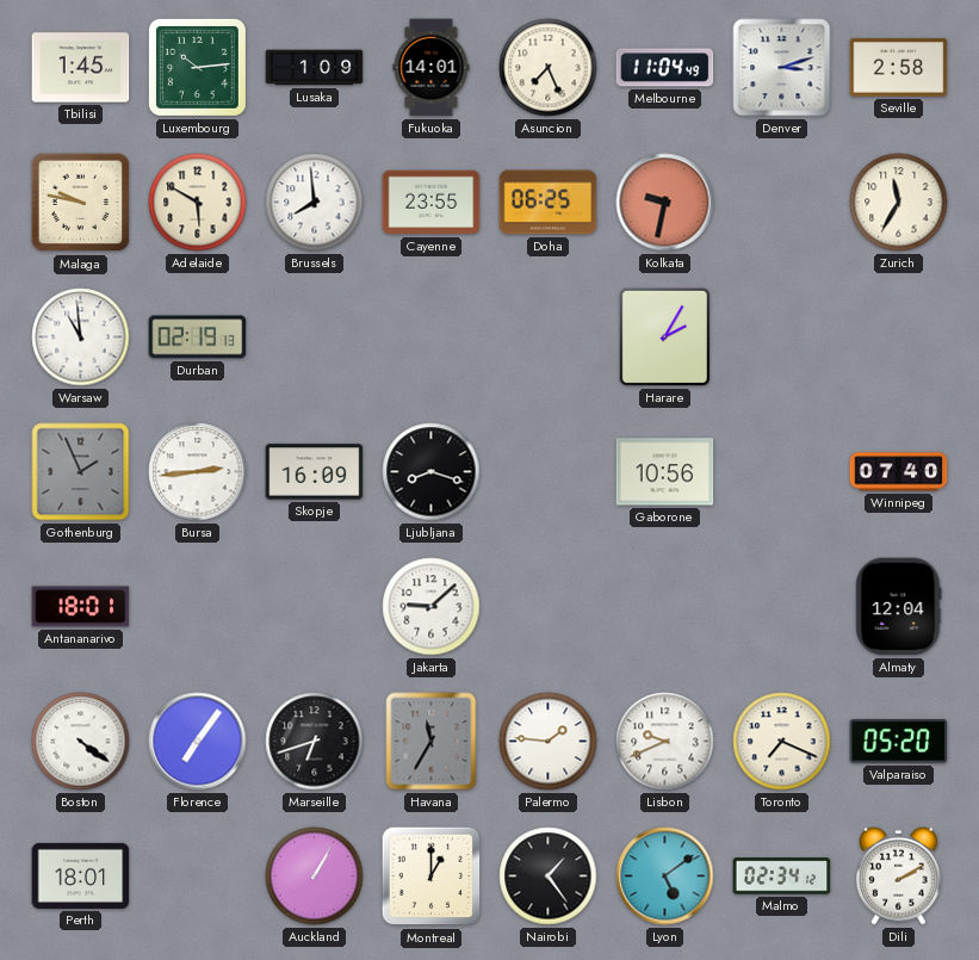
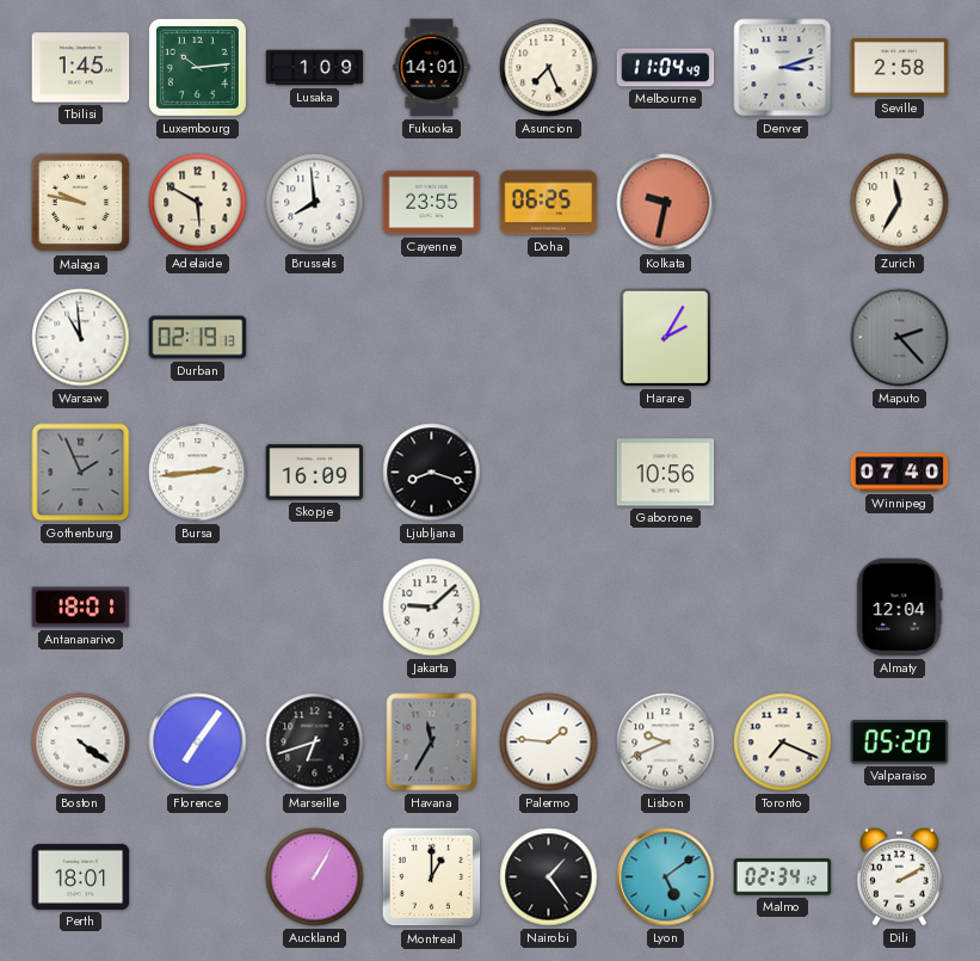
Maputo: none -> 2:23 (900, 338)
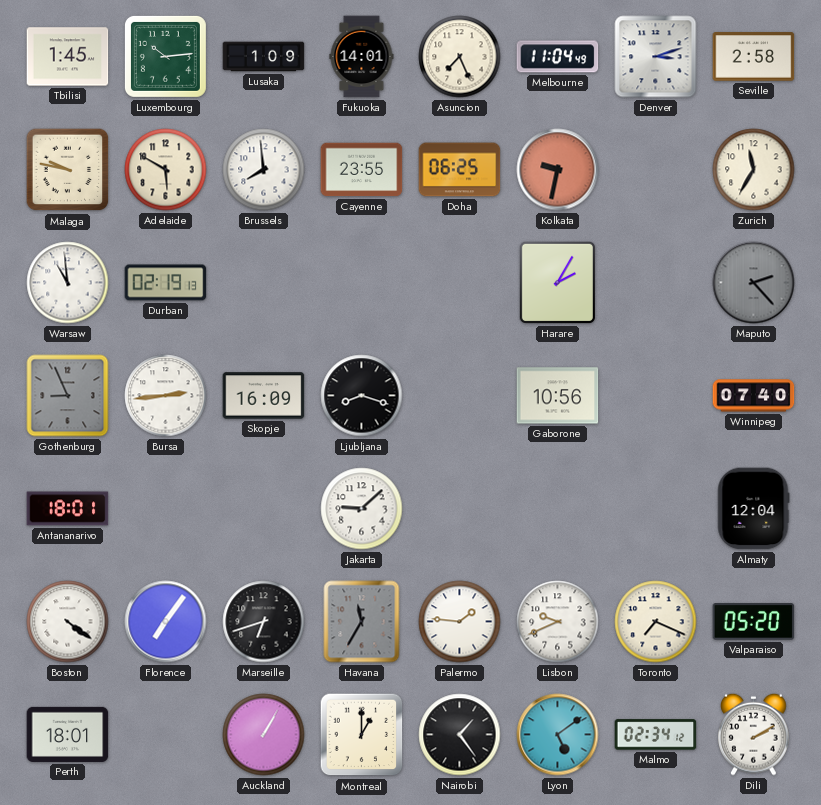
Gothenburg: 1:56 -> 8:56 (68, 396)
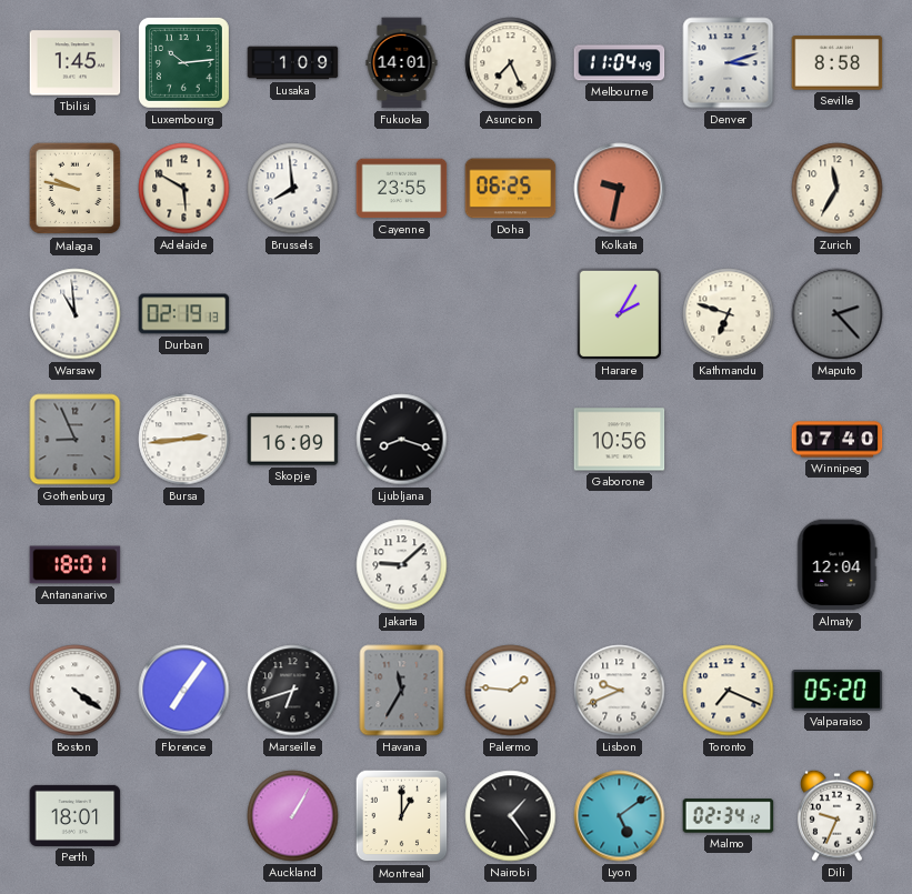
Seville: 2:58 -> 8:58 (838, 63)
Kathmandu: none -> 6:48 (729, 314)
Dili: 2:10 -> 9:34 (838, 815)
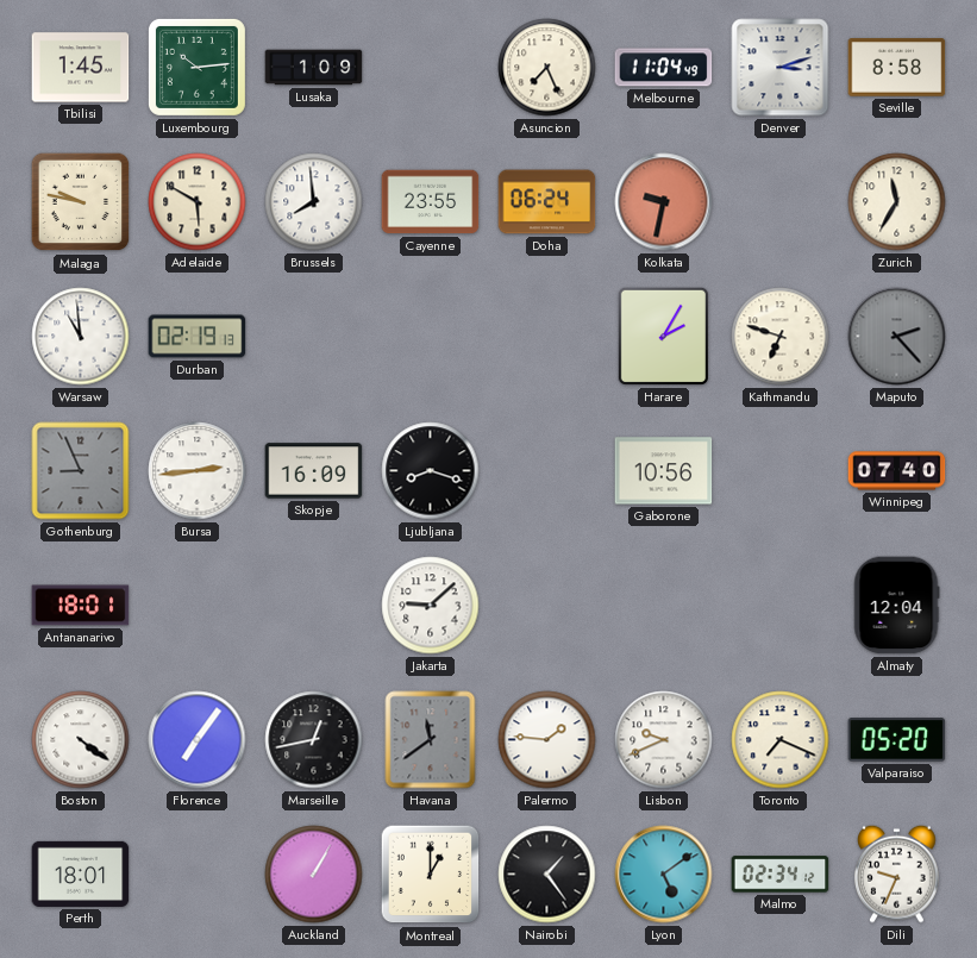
Fukuoka: 14:01 -> none (402, 63)
Doha: 06:25 -> 06:24 (547, 202)
Marseille: 6:42 -> 12:43 (314, 740)
Havana: 11:35 -> 11:39 (431, 740)
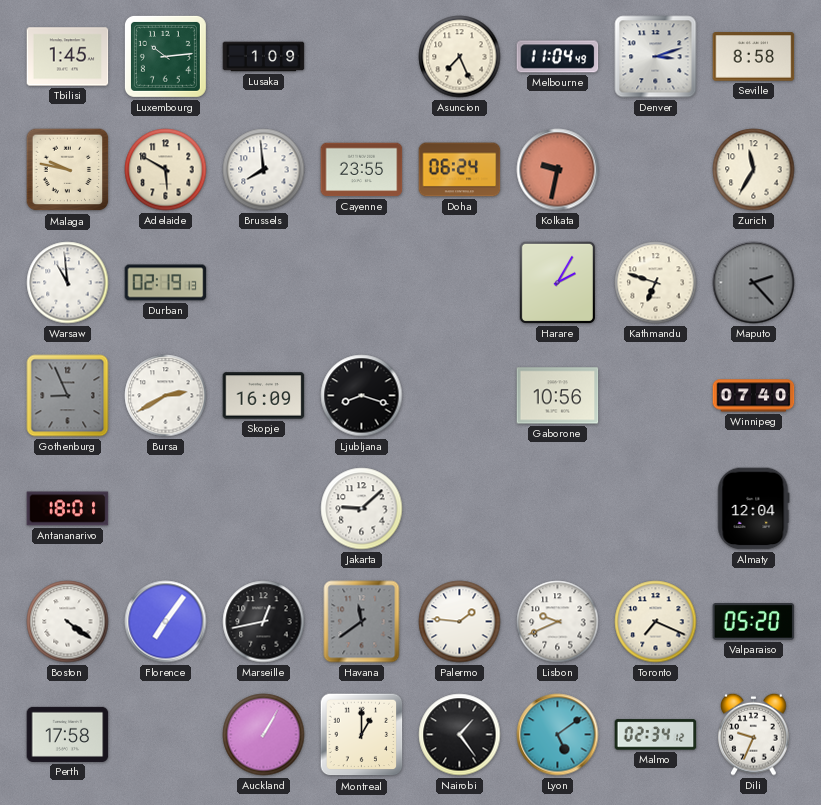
Bursa: 2:44 -> 2:40 (166, 396)
Perth: 18:01 -> 17:58 (68, 734)
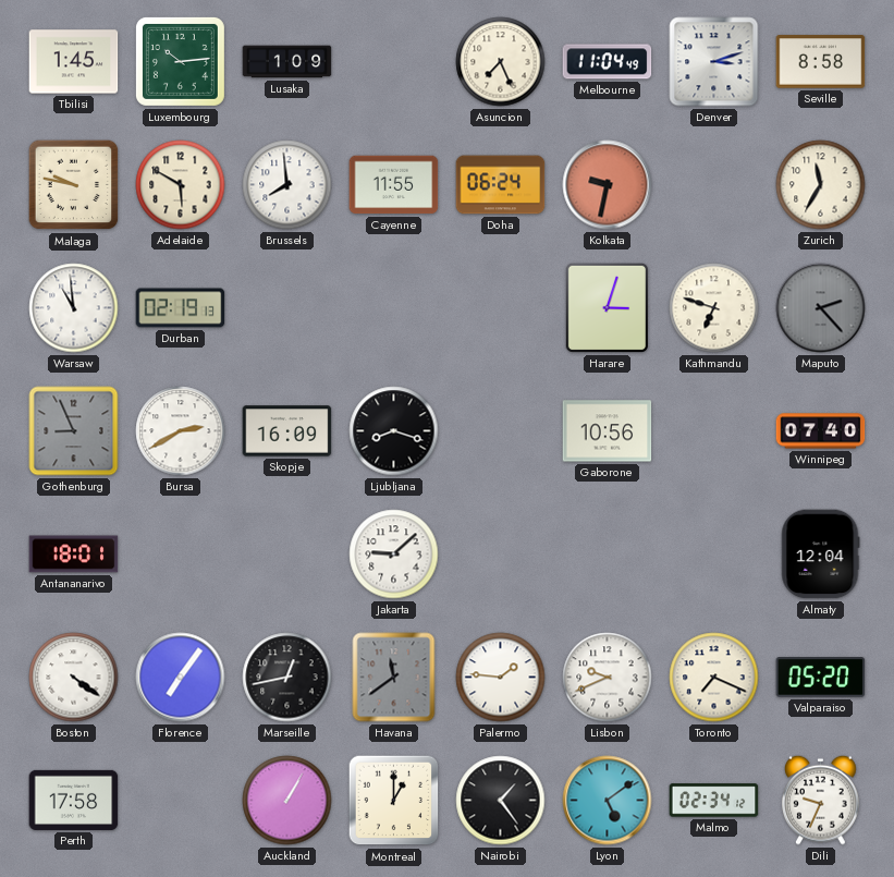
Cayenne: 23:55 -> 11:55 (394, 185)
Harare: 2:05 -> 3:03 (607, 307)
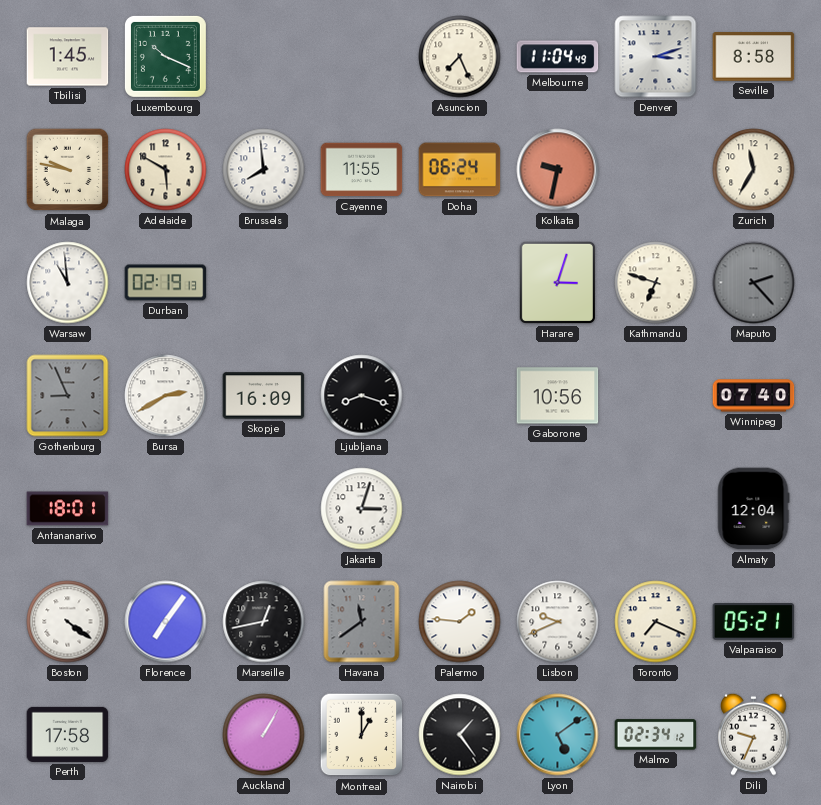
Luxembourg: 10:14 -> 10:19 (165, 56)
Lusaka: 1:09 -> none (287, 62)
Jakarta: 9:08 -> 3:03 (362, 509)
Valparaiso: 05:20 -> 05:21 (754, 622)
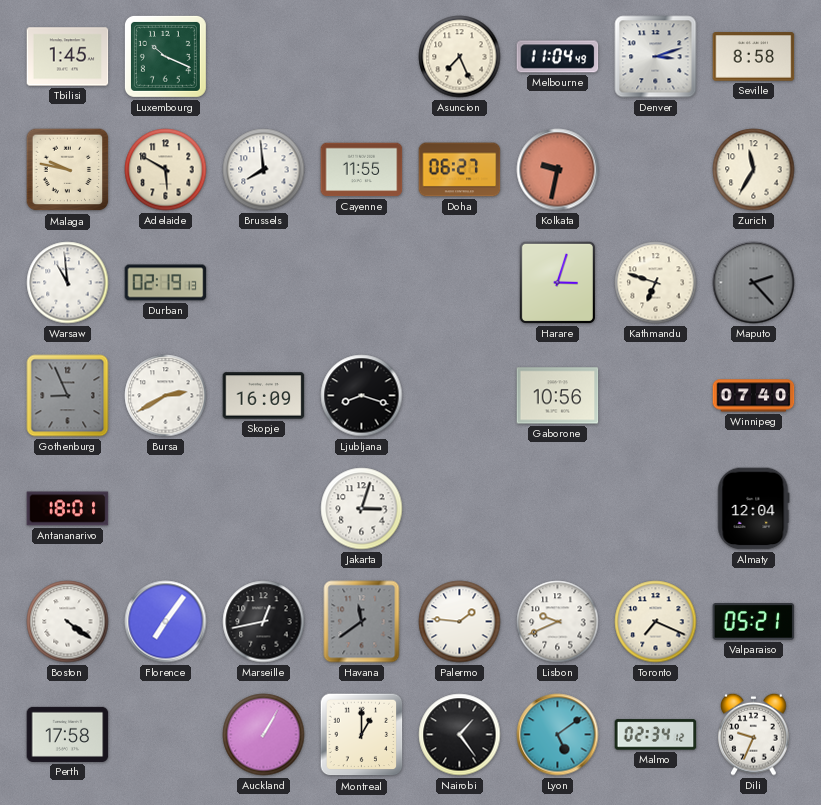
Doha: 06:24 -> 06:27 (460, 170)
